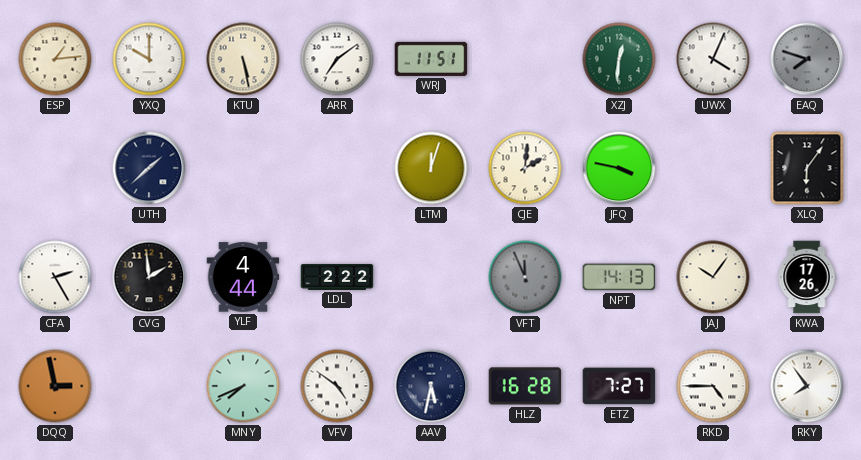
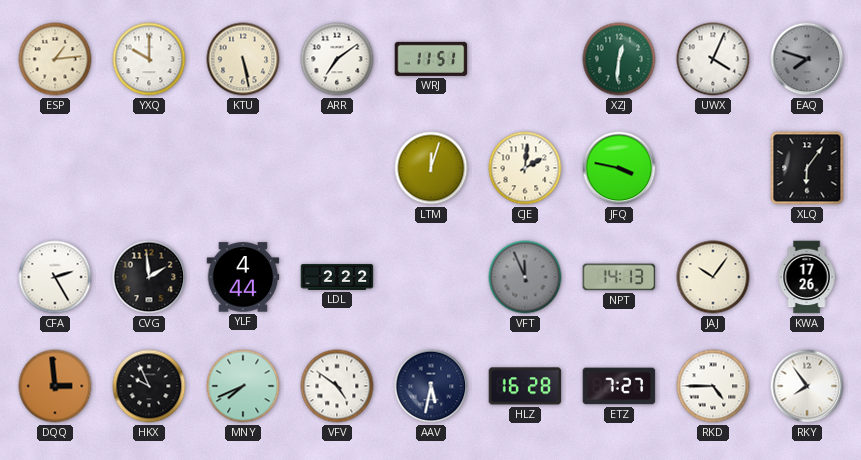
UTH: 1:38 -> none (149, 168)
DQQ: 2:58 -> 2:59 (55, 386)
HKX: none -> 9:56 (149, 386)
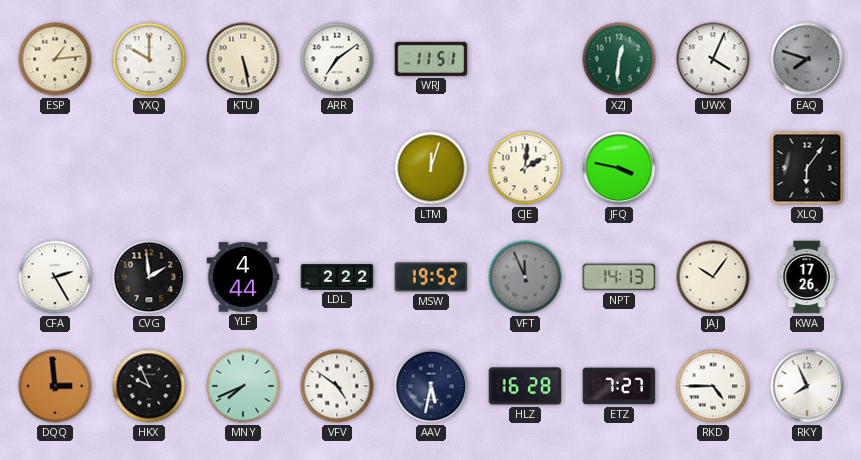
MSW: none -> 19:52 (431, 277)
RKY: 7:54 -> 7:56 (807, 386)
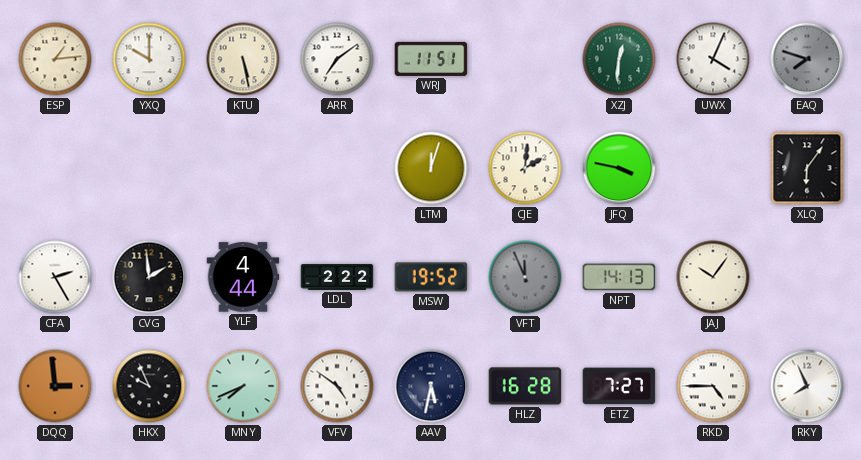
KWA: 17:26 -> none (807, 277)
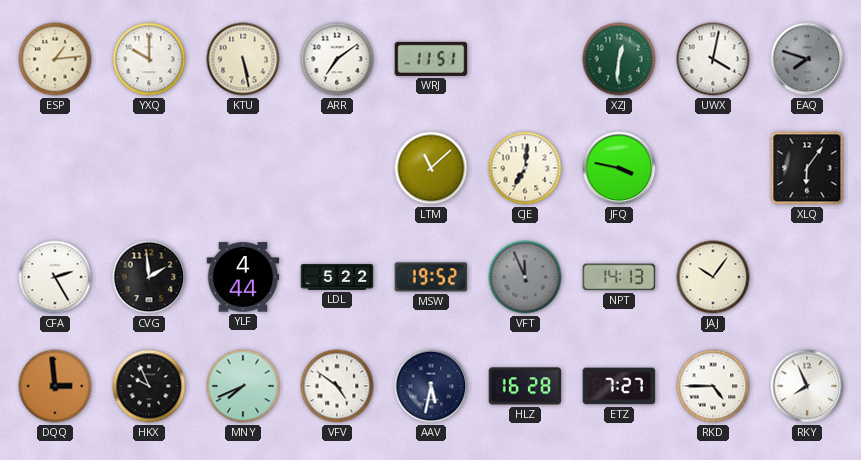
UWX: 4:04 -> 4:02 (713, 59)
LTM: 12:03 -> 11:08 (431, 168)
CJE: 2:01 -> 7:01 (525, 168)
LDL: 2:22 -> 5:22 (337, 277)
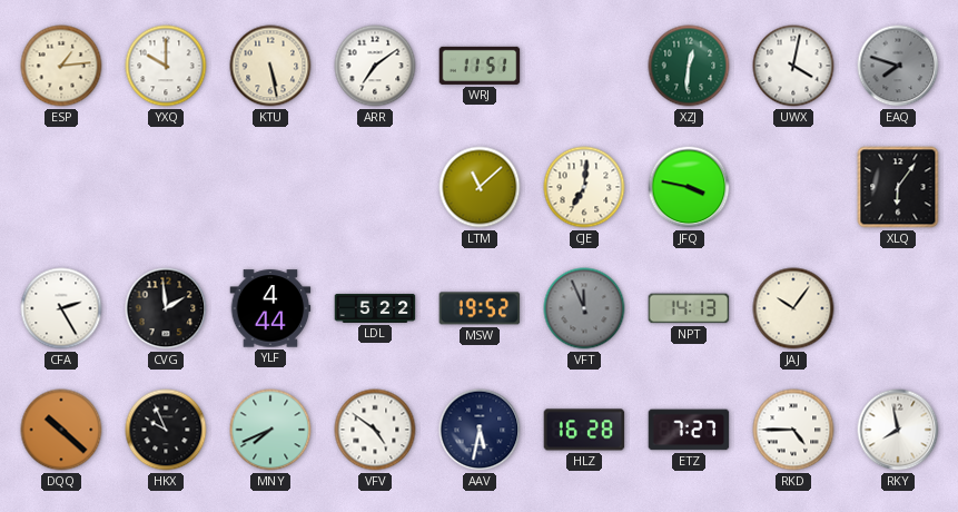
DQQ: 2:59 -> 10:22 (61, 430)
RKY: 7:56 -> 7:58 (898, 430)
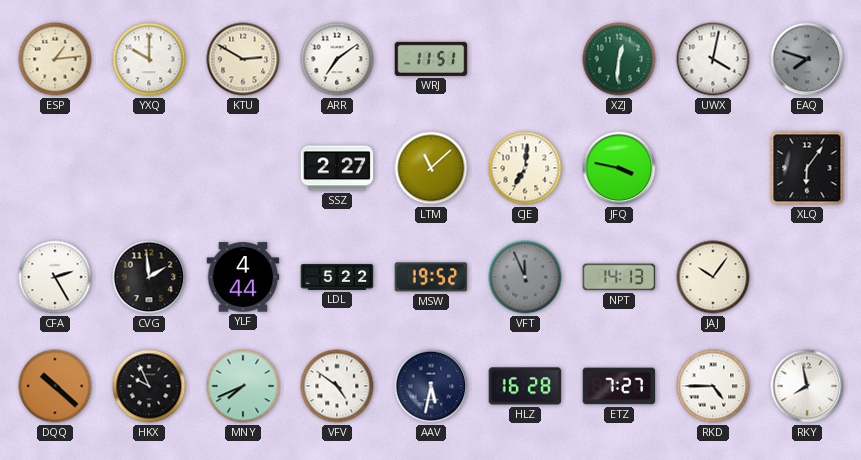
KTU: 5:28 -> 2:50 (243, 59)
SSZ: none -> 2:27 (337, 168)
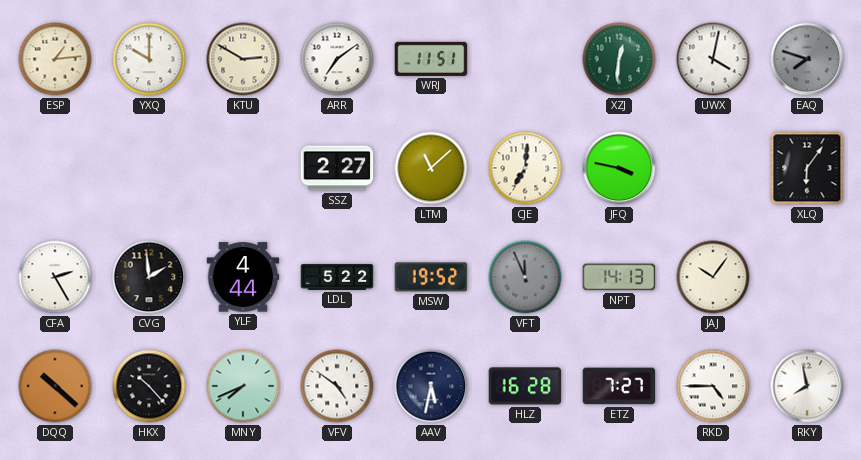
HKX: 9:56 -> 10:23 (149, 386)
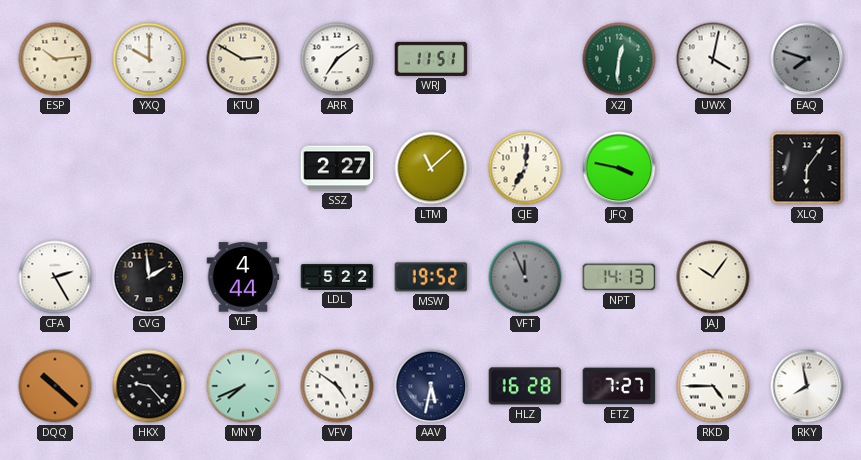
ESP: 1:14 -> 10:14 (55, 59)
HKX: 10:23 -> 9:23 (149, 386)
